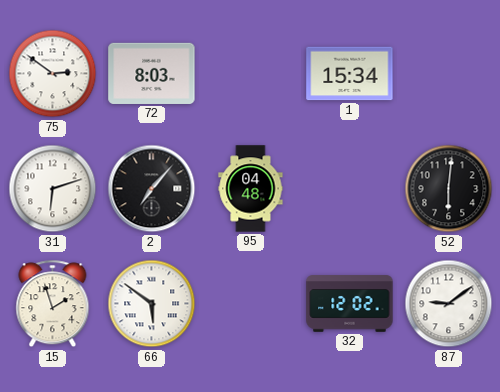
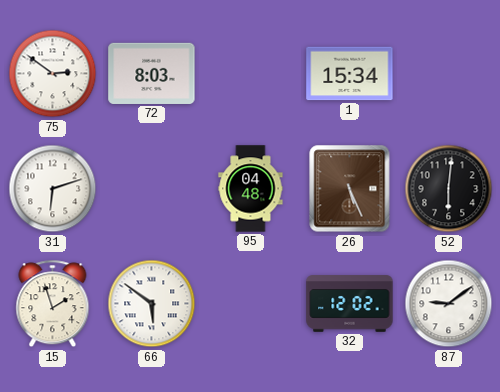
2: 7:07 -> none (152, 189)
26: none -> 5:26 (350, 189)
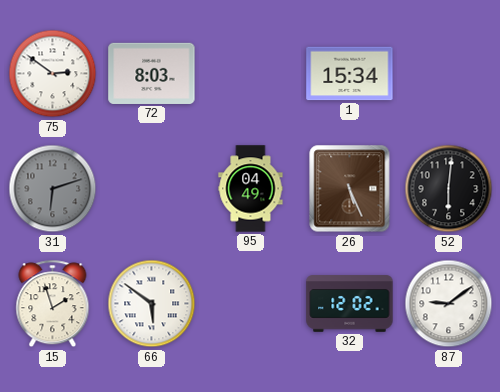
31 dial: white -> grey (53, 189)
95: 04:48 -> 04:49 (251, 189)
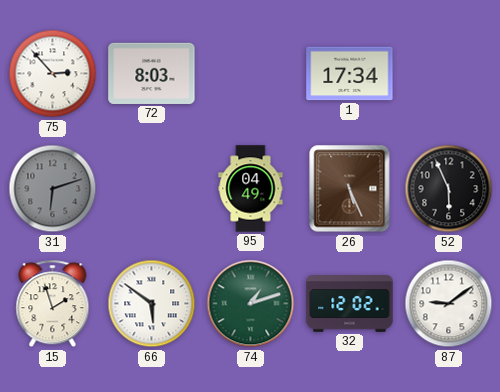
75: 2:51 -> 2:53 (53, 74)
1: 15:34 -> 17:34 (350, 74)
52: 6:01 -> 5:56 (449, 189)
74: none -> 1:12 (251, 304)
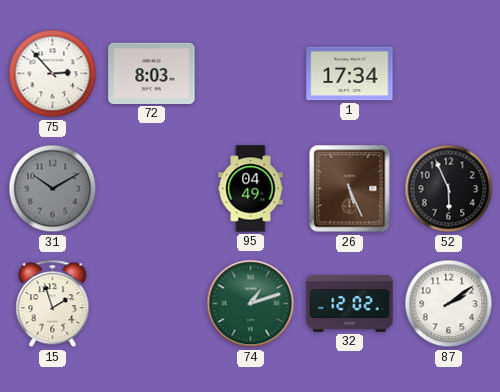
31: 6:12 -> 10:10 (53, 189)
66: 5:51 -> none (152, 304)
87: 9:09 -> 2:09 (449, 304)
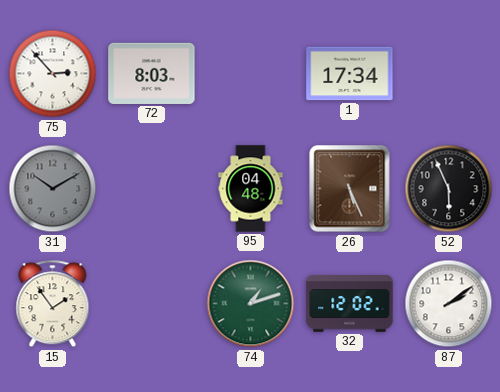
95: 04:49 -> 04:48 (251, 189)
15: 1:57 -> 1:54 (53, 304)
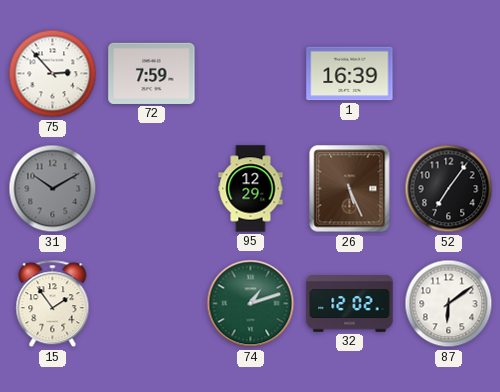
72: 8:03 -> 7:59 (152, 73)
1: 17:34 -> 16:39 (350, 74)
95: 04:48 -> 12:29 (251, 189)
52: 5:56 -> 7:06 (449, 189)
87: 2:09 -> 6:09 (449, 304)
